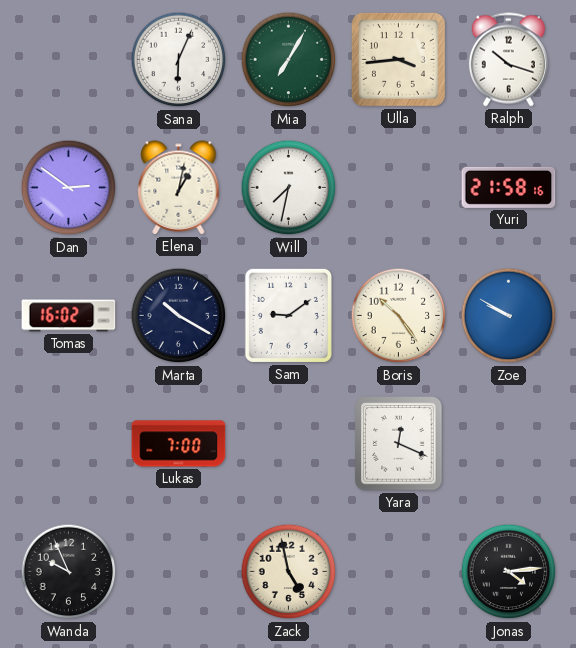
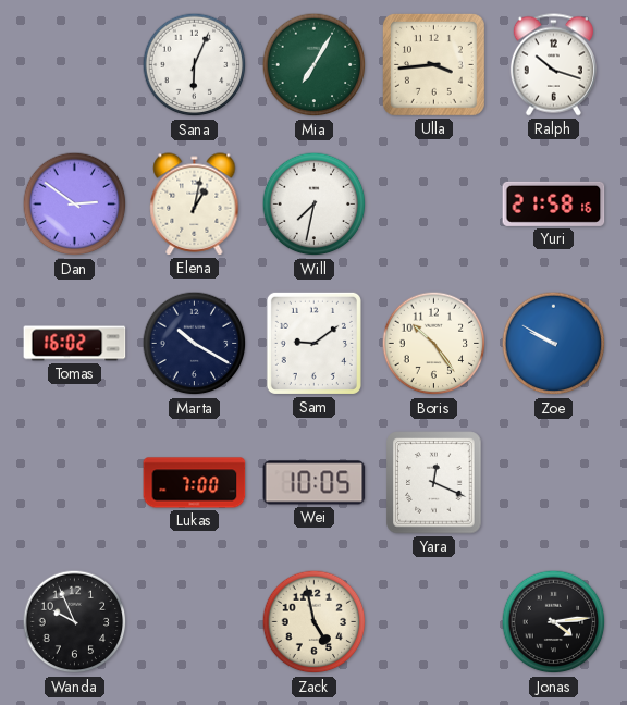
Wei: none -> 10:05 (315, 483)
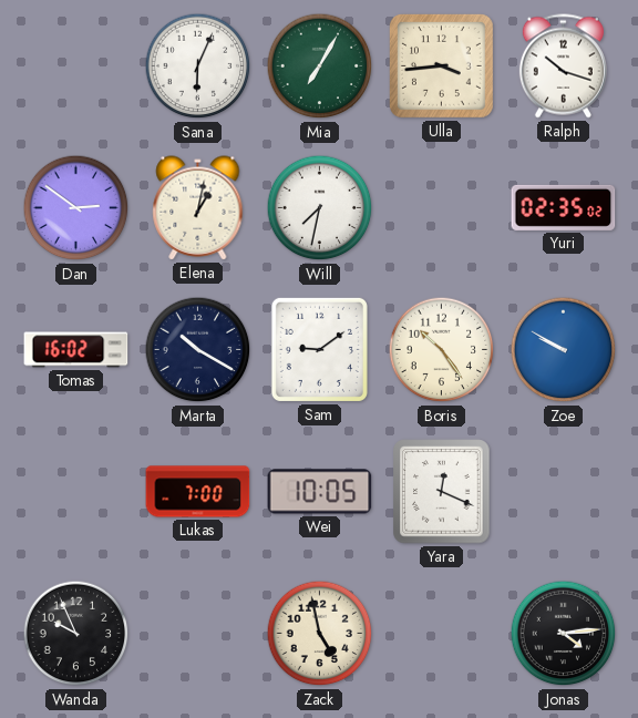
Yuri: 21:58 -> 02:35 (564, 207)
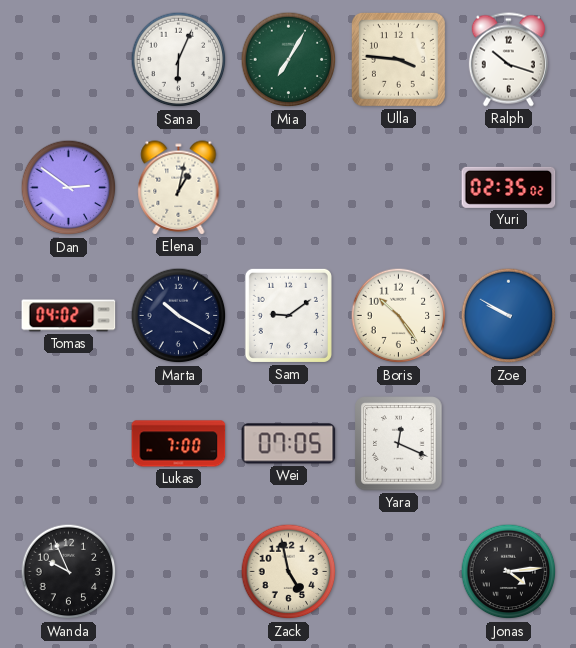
Ulla: 3:44 -> 3:46 (398, 59)
Will: 7:32 -> none (320, 208)
Tomas: 16:02 -> 04:02 (69, 316)
Wei: 10:05 -> 07:05 (289, 444)
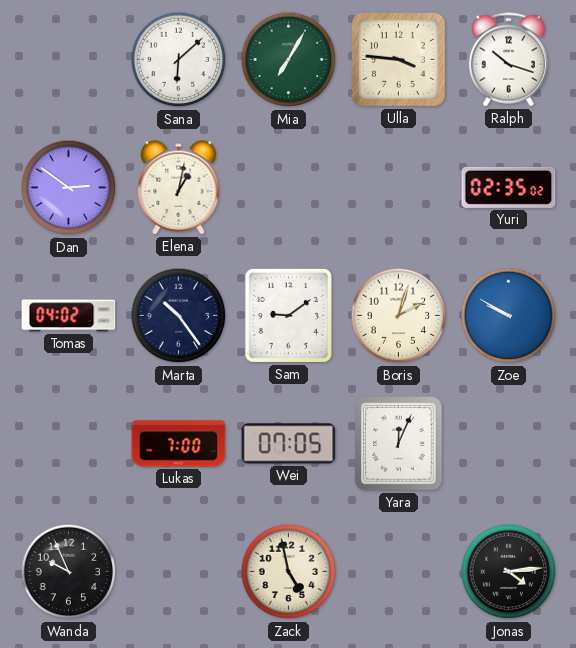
Sana: 6:04 -> 6:08 (179, 60)
Marta: 10:20 -> 10:24 (179, 316)
Boris: 10:24 -> 2:03 (399, 316)
Yara: 12:19 -> 12:04 (399, 444)
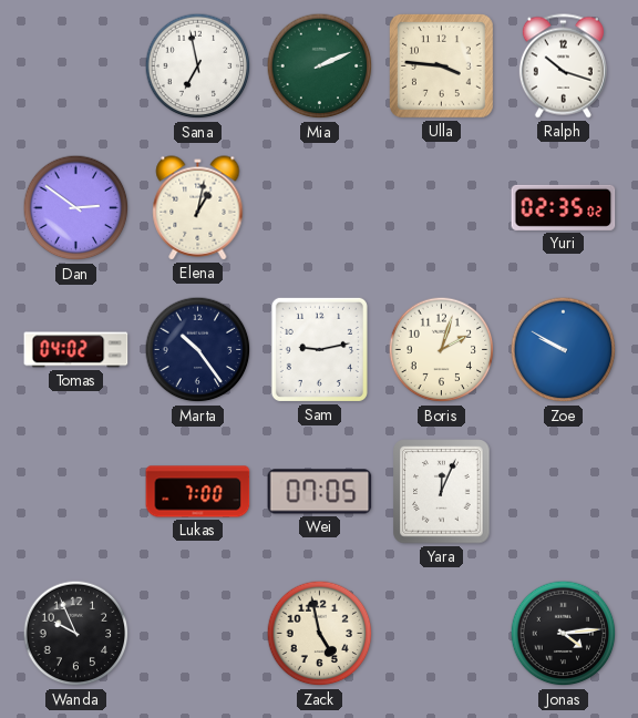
Sana: 6:08 -> 6:58 (198, 66)
Mia: 7:05 -> 2:11 (320, 66)
Sam: 9:09 -> 9:13 (319, 349)
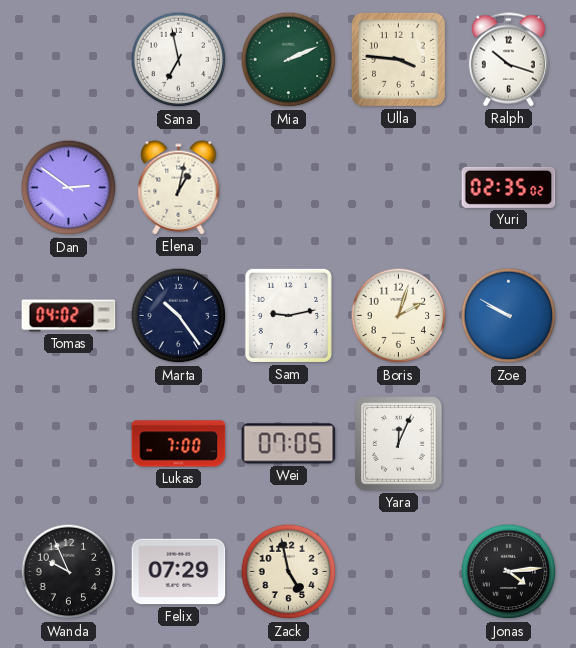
Felix: none -> 07:29 (179, 572)
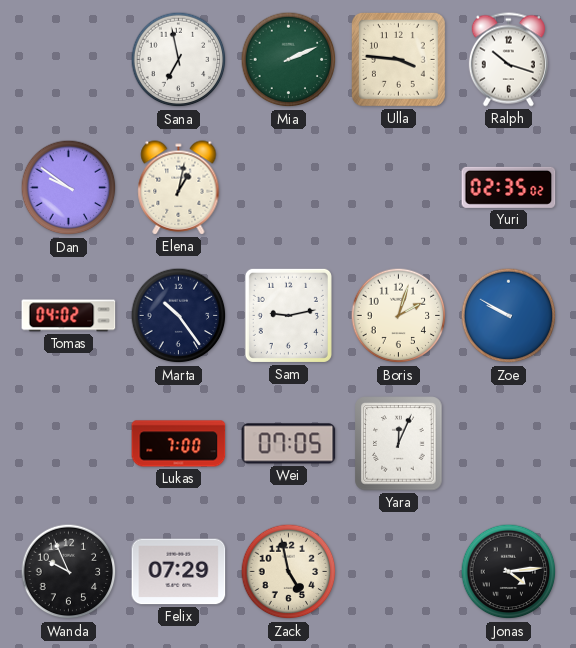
Dan: 2:51 -> 9:51 (69, 188)
